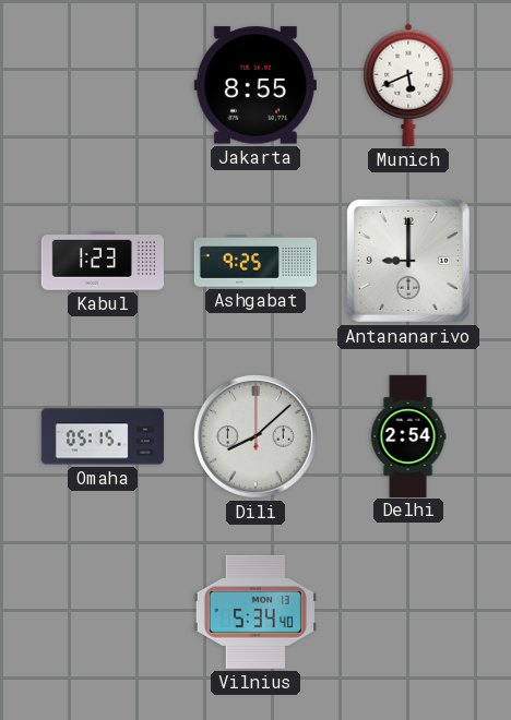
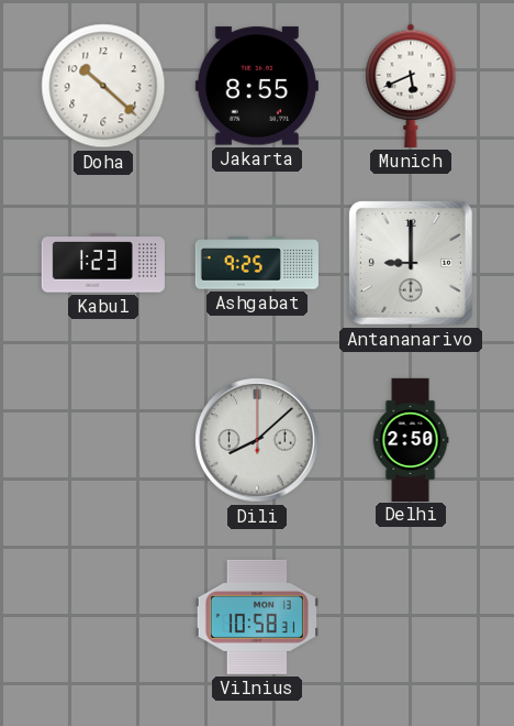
Doha: none -> 10:22 (103, 86)
Omaha: 05:15 -> none (102, 436)
Delhi: 2:54 -> 2:50 (411, 439)
Vilnius: 5:34 -> 10:58 (257, 617)
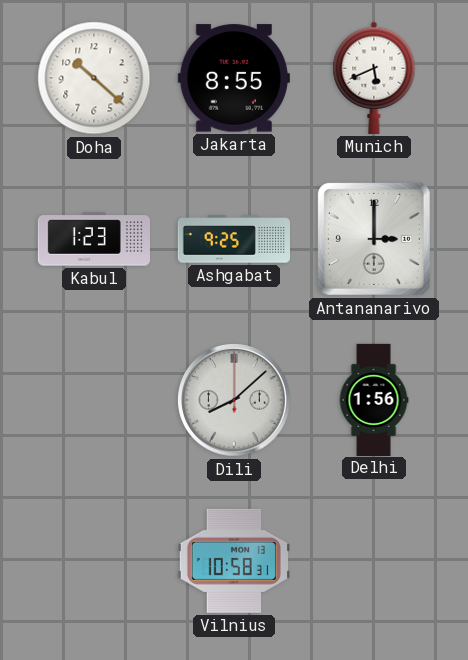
Antananarivo: 9:00 -> 3:00 (374, 239)
Delhi: 2:50 -> 1:56 (374, 399)
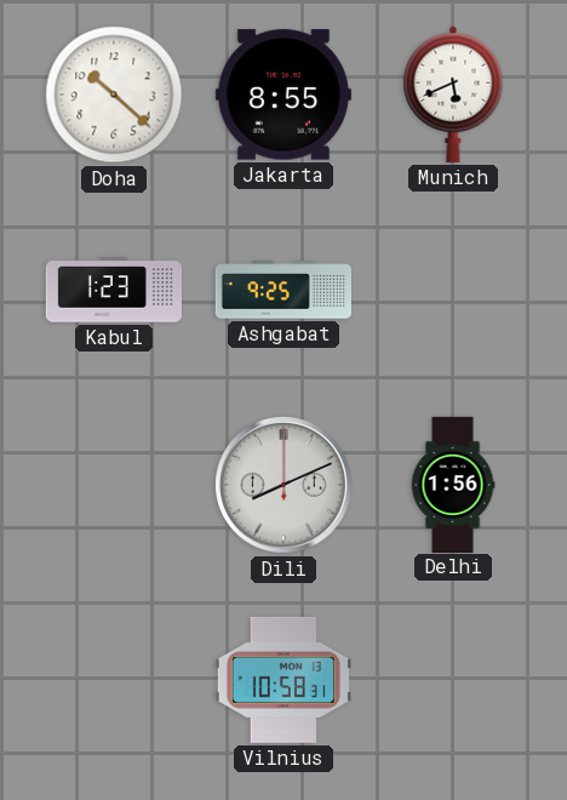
Antananarivo: 3:00 -> none (374, 239)
Dili: 8:08 -> 8:11 (283, 485)
